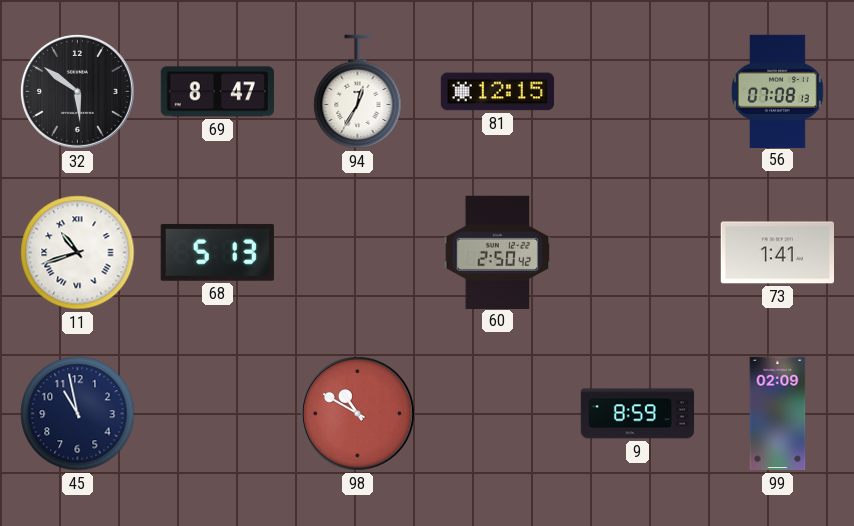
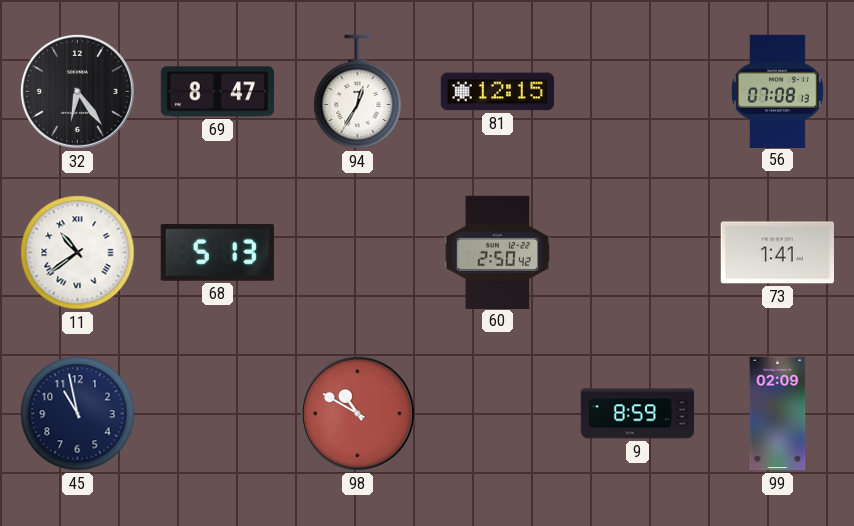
32: 5:51 -> 6:24 (77, 91)
11: 10:42 -> 10:39 (78, 253)
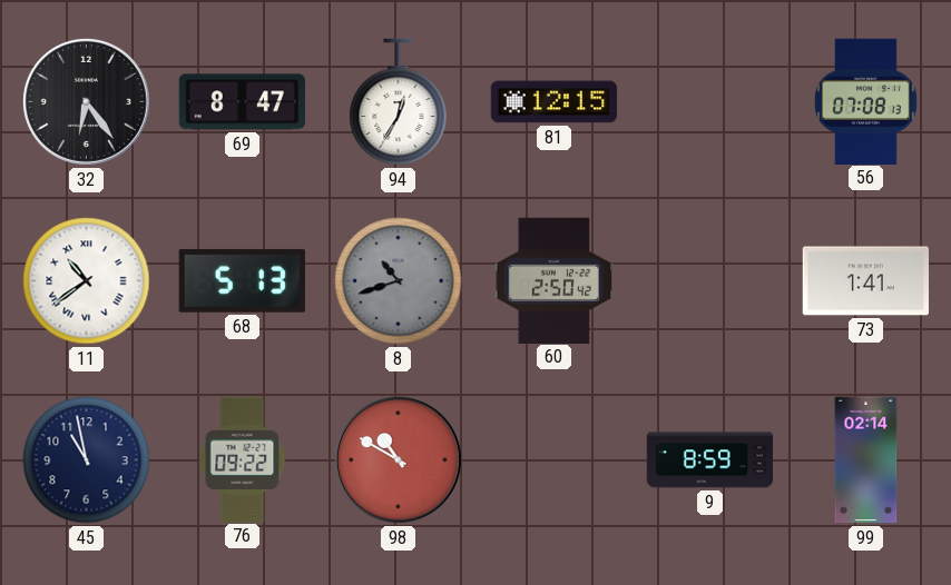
8: none -> 10:42 (399, 281)
76: none -> 09:22 (243, 459)
99: 02:09 -> 02:14 (866, 460)
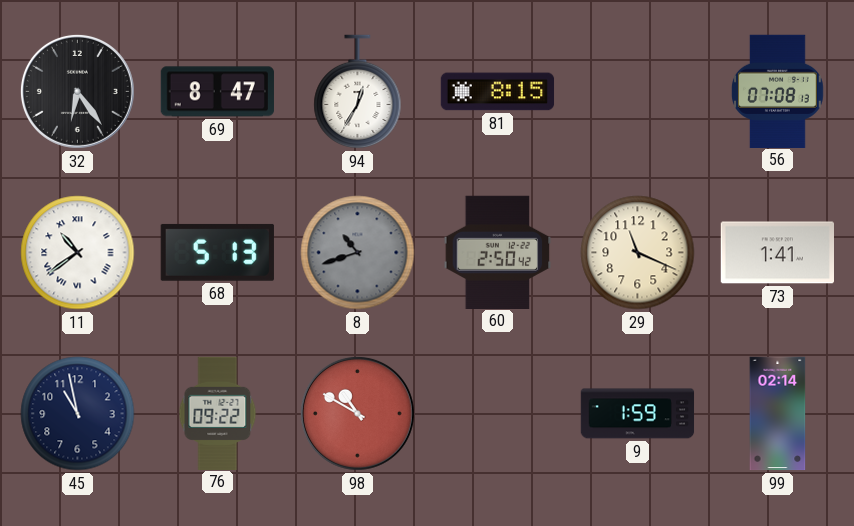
81: 12:15 -> 8:15 (498, 92)
29: none -> 11:19 (638, 253)
9: 8:59 -> 1:59 (638, 414)
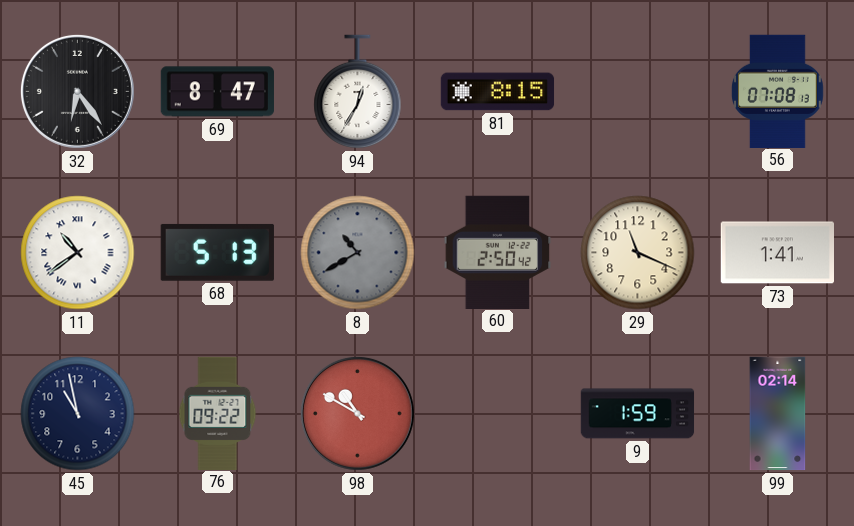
8: 10:42 -> 10:40 (358, 253)
